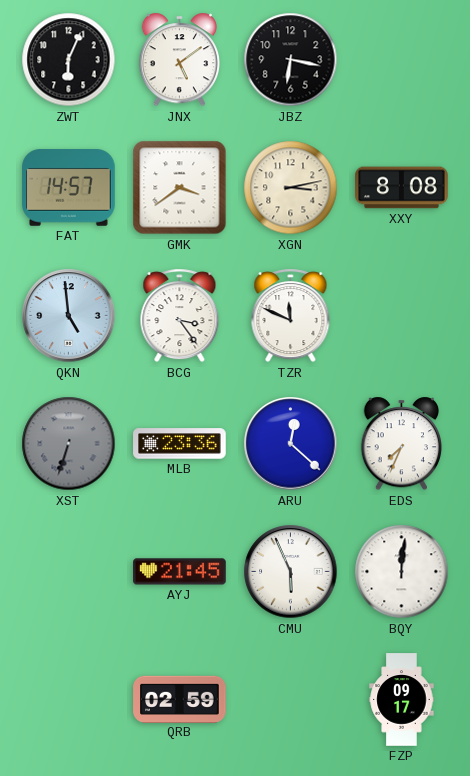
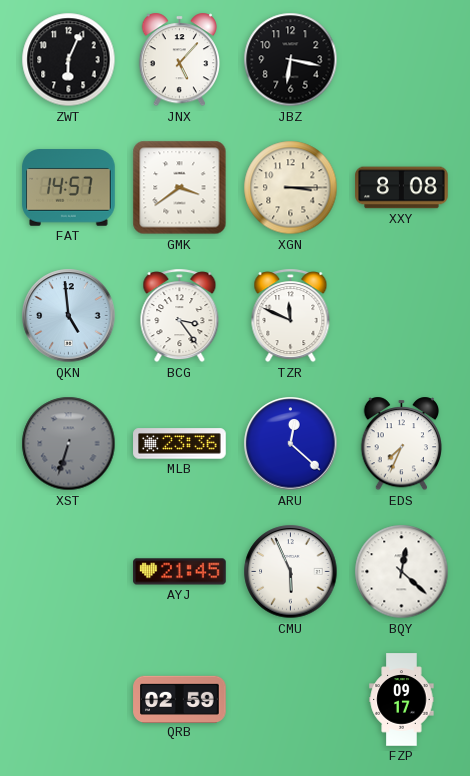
JNX: 5:09 -> 5:07 (179, 60)
XGN: 3:13 -> 3:15 (291, 188)
BQY: 12:01 -> 12:22 (402, 572)
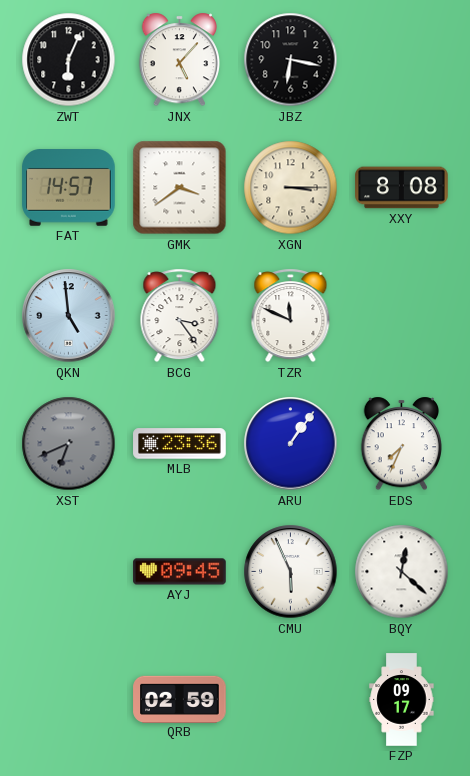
XST: 6:33 -> 6:41 (69, 444)
ARU: 12:22 -> 1:06 (291, 444)
AYJ: 21:45 -> 09:45 (180, 572)
